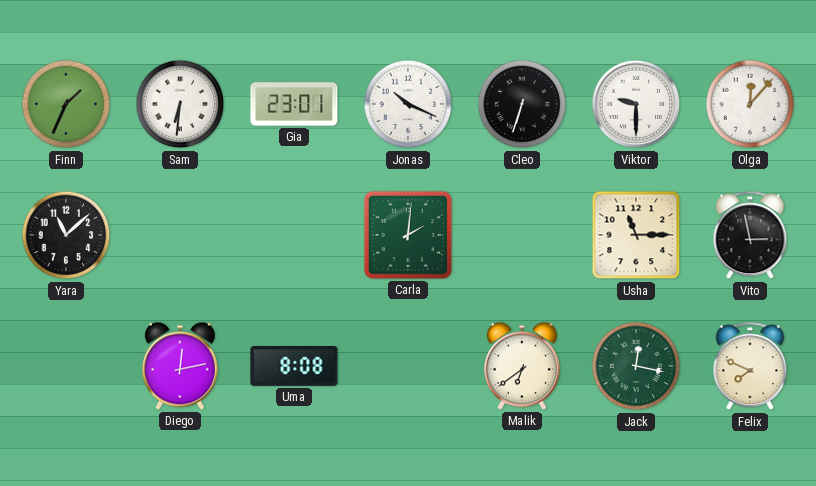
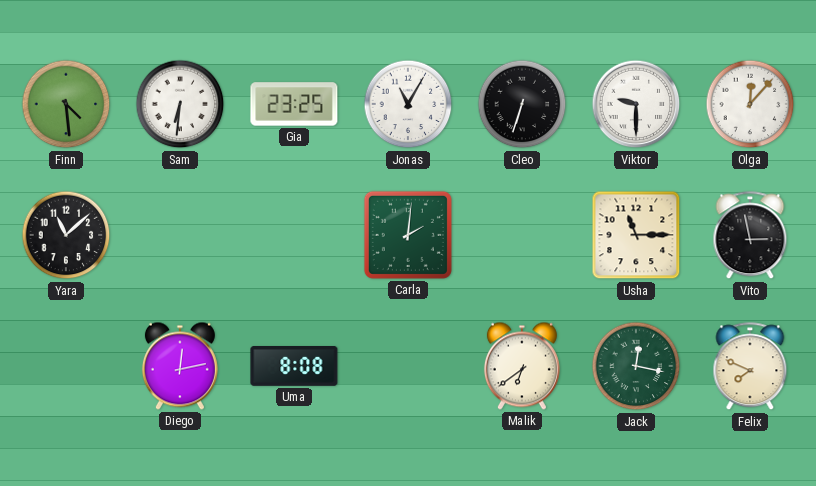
Finn: 1:34 -> 4:29 (66, 104)
Gia: 23:01 -> 23:25 (294, 104)
Jonas: 10:19 -> 11:05 (408, 104)
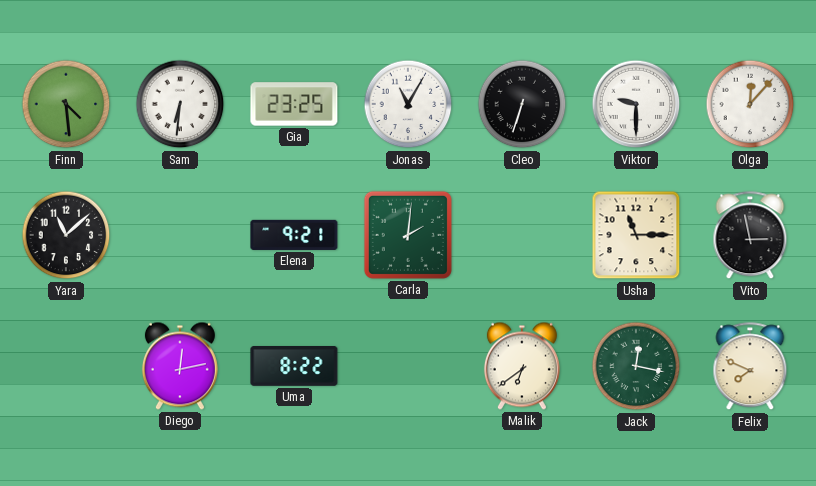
Elena: none -> 9:21 (294, 235)
Uma: 8:08 -> 8:22 (294, 367)
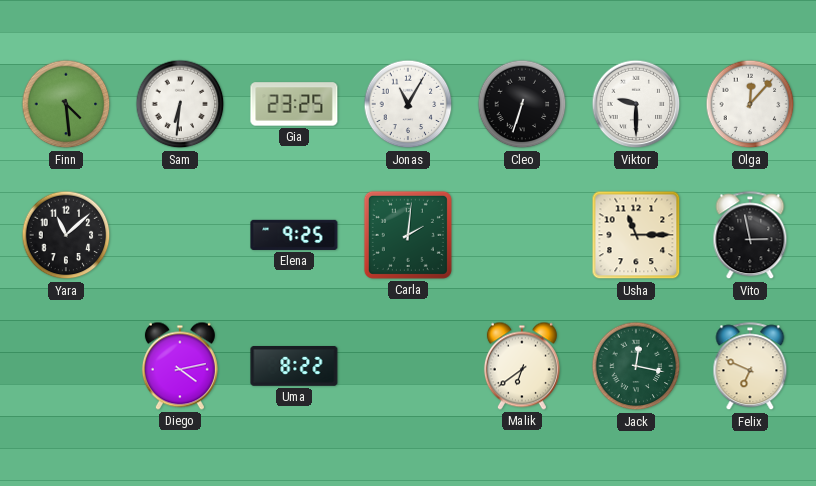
Elena: 9:21 -> 9:25 (294, 235)
Diego: 12:13 -> 4:13 (180, 366)
Felix: 7:49 -> 6:49 (750, 367)
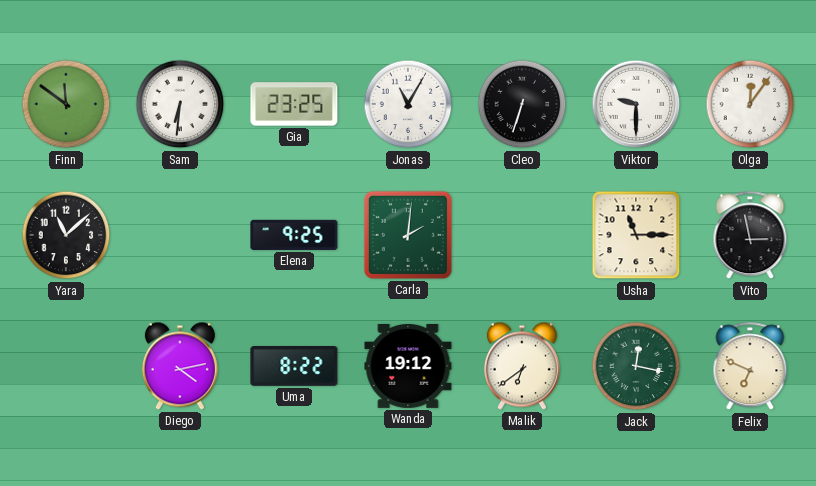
Finn: 4:29 -> 11:51 (66, 104)
Olga: 12:07 -> 12:06 (750, 104)
Wanda: none -> 19:12 (408, 366)
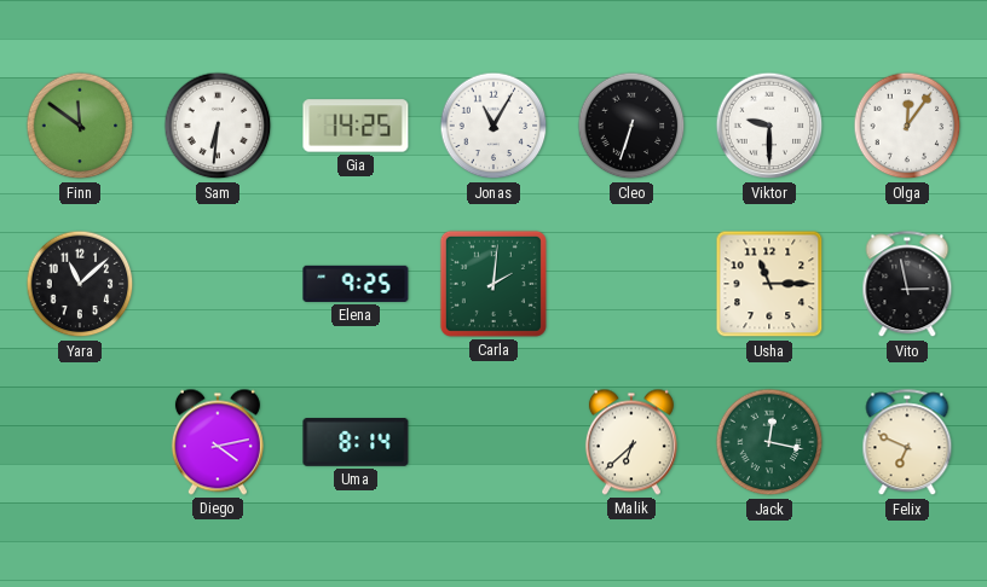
Gia: 23:25 -> 14:25 (356, 126)
Uma: 8:22 -> 8:14 (356, 443)
Wanda: 19:12 -> none (408, 366)
Malik: 6:39 -> 6:38 (631, 442)
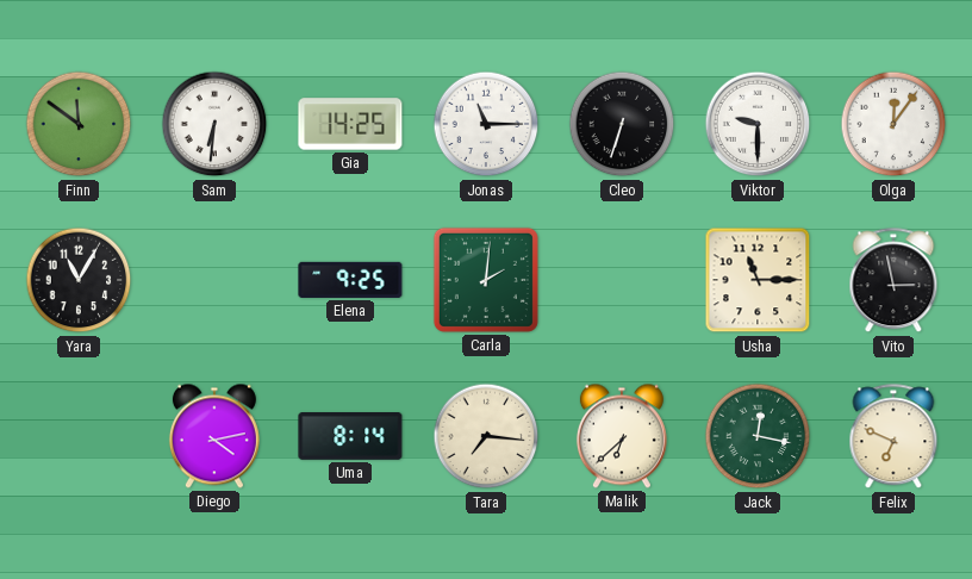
Jonas: 11:05 -> 11:15 (486, 124)
Yara: 11:08 -> 11:05 (79, 280)
Tara: none -> 7:16 (486, 436)
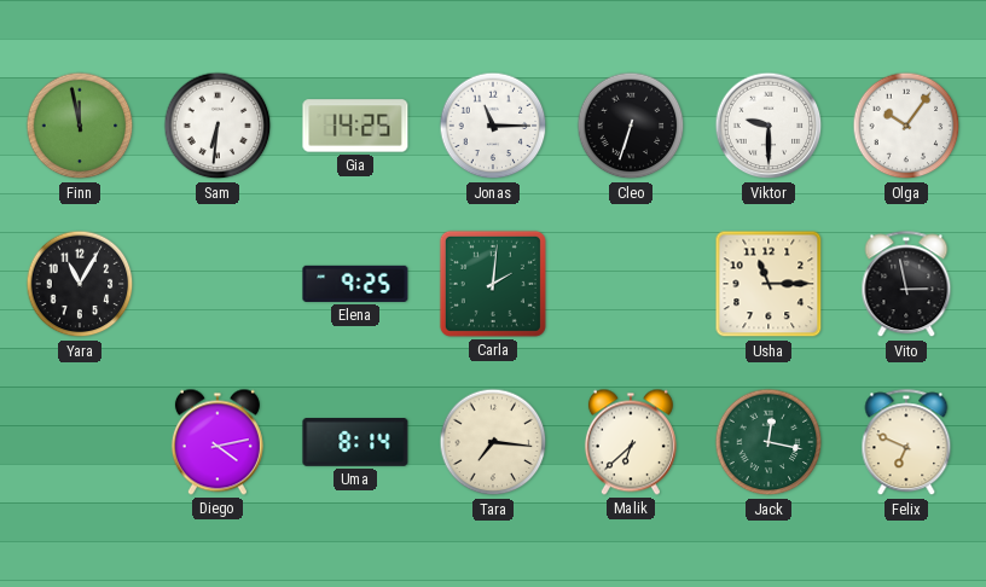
Finn: 11:51 -> 11:58 (80, 126)
Olga: 12:06 -> 10:06 (906, 126)
